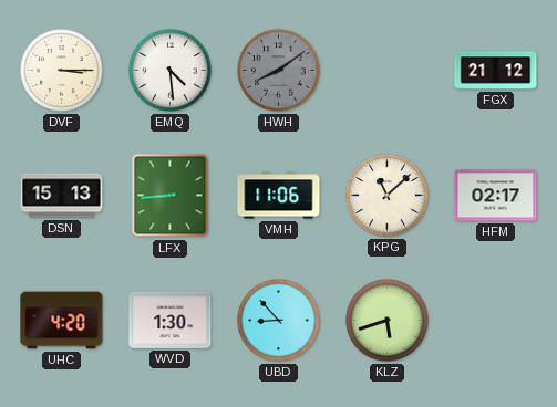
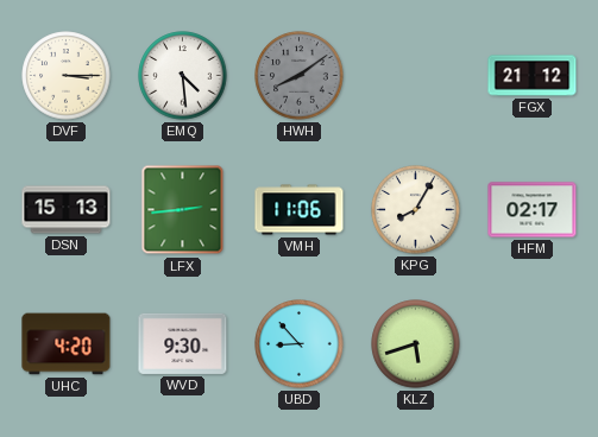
LFX: 8:44 -> 2:44 (183, 210)
KPG: 11:08 -> 8:05 (416, 210)
WVD: 1:30 -> 9:30 (183, 343)
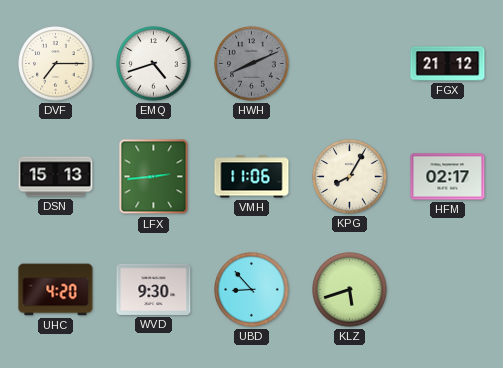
DVF: 3:15 -> 7:15 (56, 64)
EMQ: 4:29 -> 4:42 (154, 64)
HWH: 8:09 -> 8:11 (252, 64)
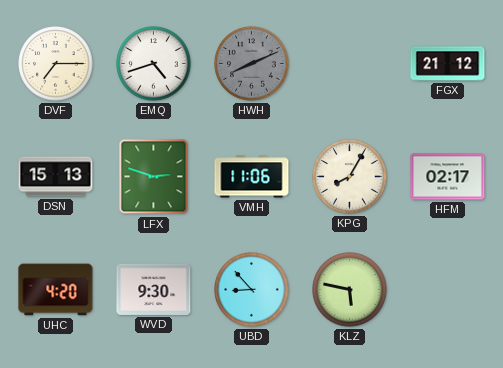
LFX: 2:44 -> 2:48 (154, 177)
KLZ: 5:42 -> 5:47 (350, 290)
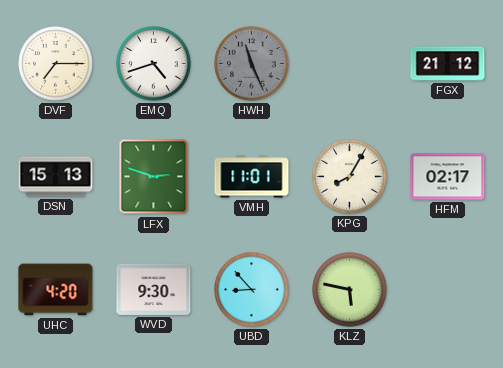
HWH: 8:11 -> 11:26 (252, 64)
VMH: 11:06 -> 11:01 (252, 177)
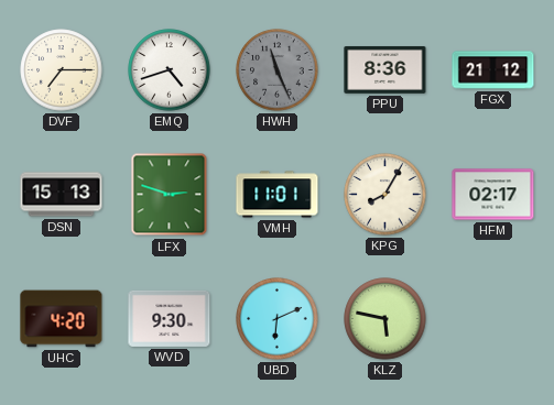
PPU: none -> 8:36 (385, 69)
UBD: 8:53 -> 6:11 (278, 319)
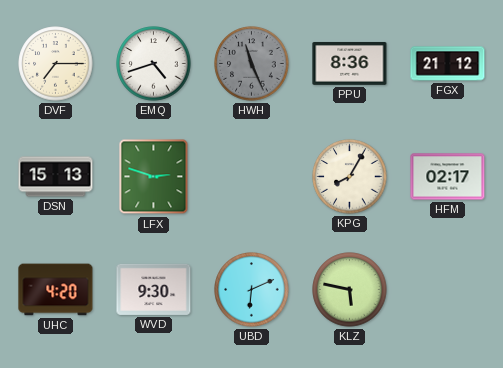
VMH: 11:01 -> none (278, 195)
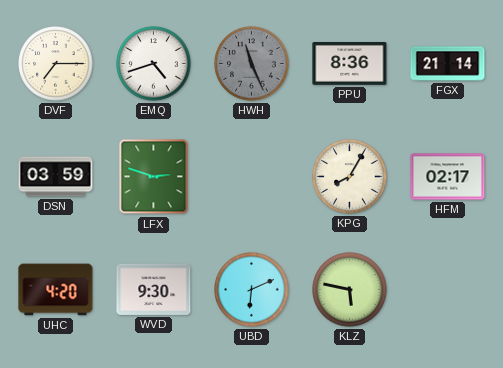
FGX: 21:12 -> 21:14 (448, 64)
DSN: 15:13 -> 03:59 (56, 177)
